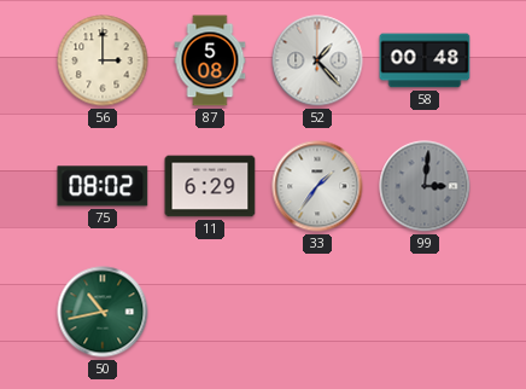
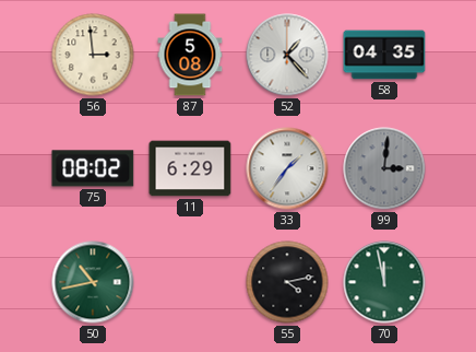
56: 3:00 -> 2:59 (93, 55)
58: 00:48 -> 04:35 (384, 55)
55: none -> 4:13 (287, 282)
70: none -> 11:58 (384, 282)
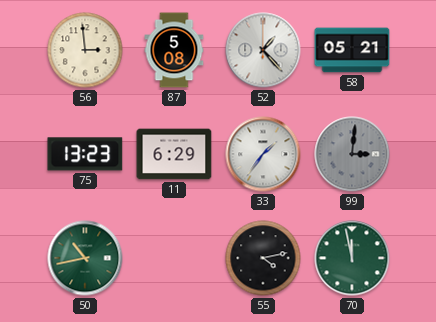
58: 04:35 -> 05:21 (352, 50)
75: 08:02 -> 13:23 (85, 154)
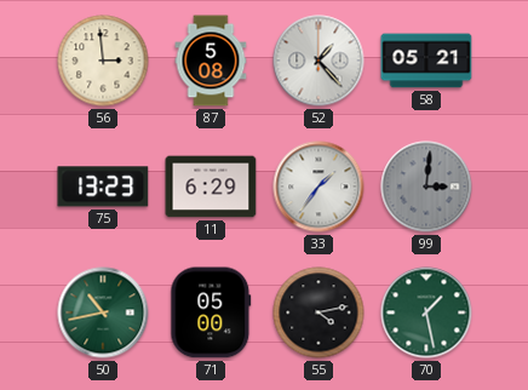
71: none -> 05:00 (211, 312)
70: 11:58 -> 1:28 (426, 312)
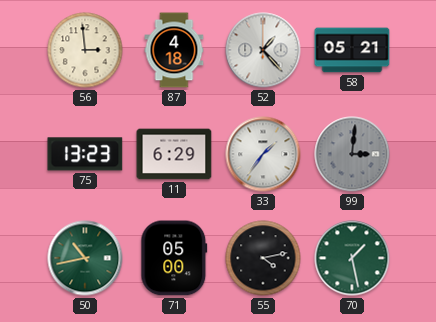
87: 5:08 -> 4:18 (174, 50)
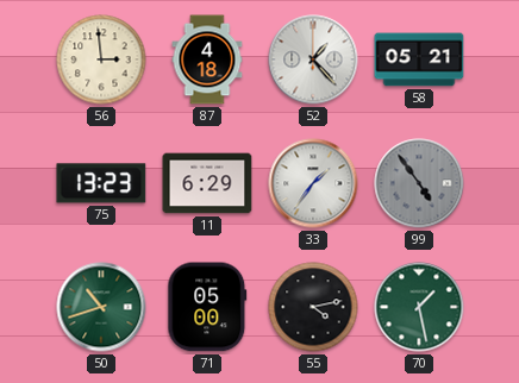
99: 3:01 -> 4:54 (419, 183)
50: 10:43 -> 10:42 (101, 307)
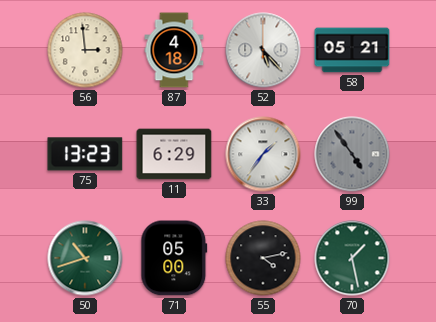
52: 1:23 -> 5:23 (263, 50)
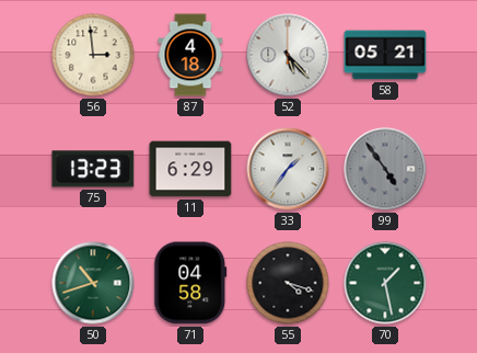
71: 05:00 -> 04:58 (190, 283)
55: 4:13 -> 4:18 (288, 283)
